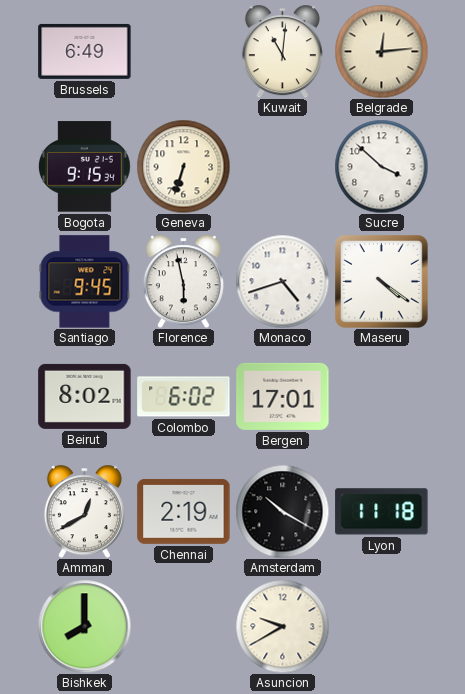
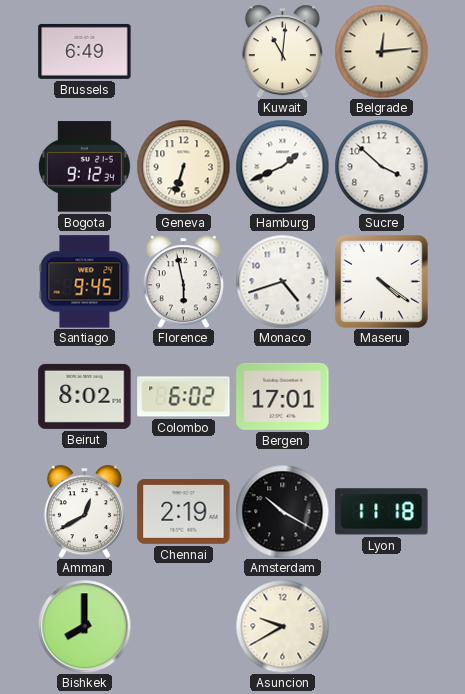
Bogota: 9:15 -> 9:12 (84, 167)
Hamburg: none -> 1:41 (282, 166)
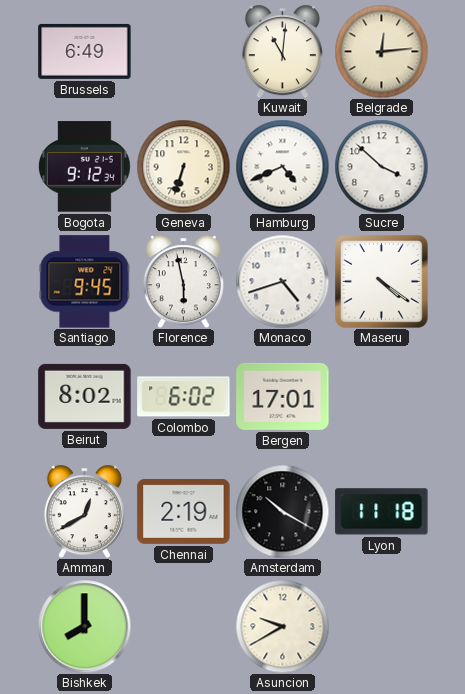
Hamburg: 1:41 -> 4:41 (282, 166)
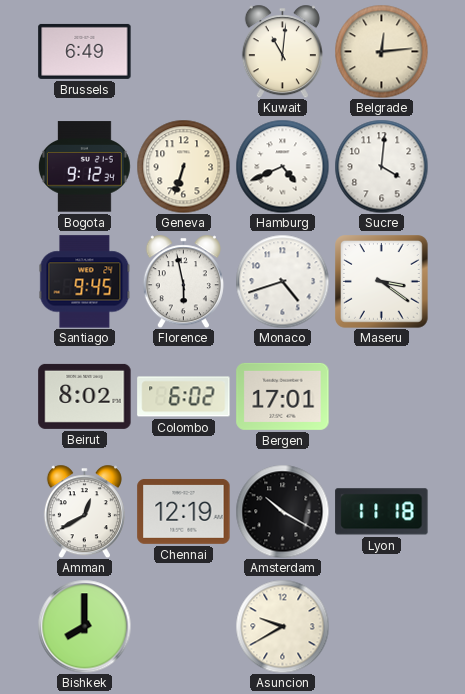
Sucre: 3:52 -> 4:01 (381, 166)
Maseru: 4:21 -> 3:21 (382, 282)
Chennai: 2:19 -> 12:19 (184, 511)
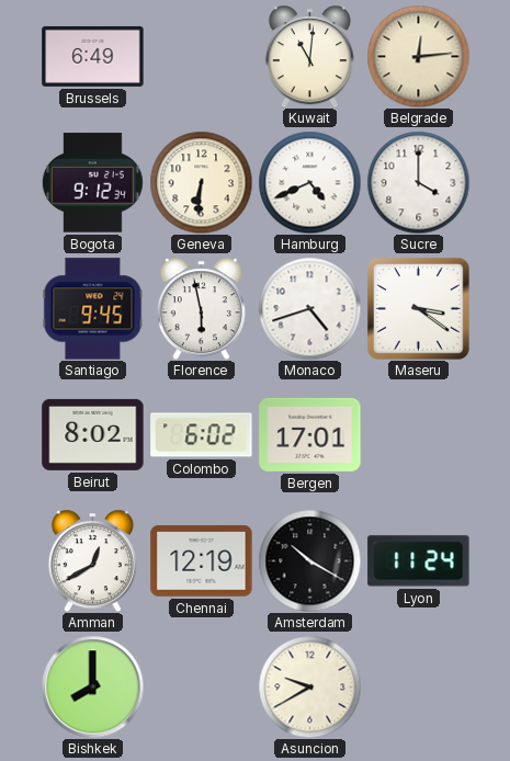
Geneva: 6:33 -> 6:31 (201, 182)
Sucre: 4:01 -> 4:00 (418, 182)
Lyon: 11:18 -> 11:24 (419, 561)
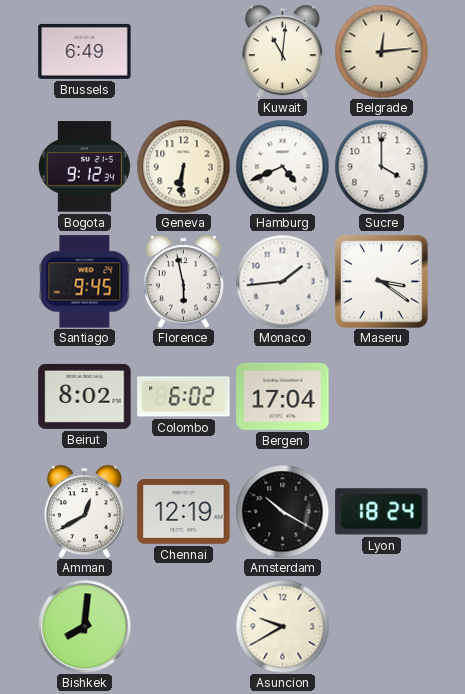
Monaco: 4:42 -> 1:44 (282, 281)
Bergen: 17:01 -> 17:04 (283, 396)
Lyon: 11:24 -> 18:24 (382, 512)
Bishkek: 8:00 -> 8:01 (84, 626)
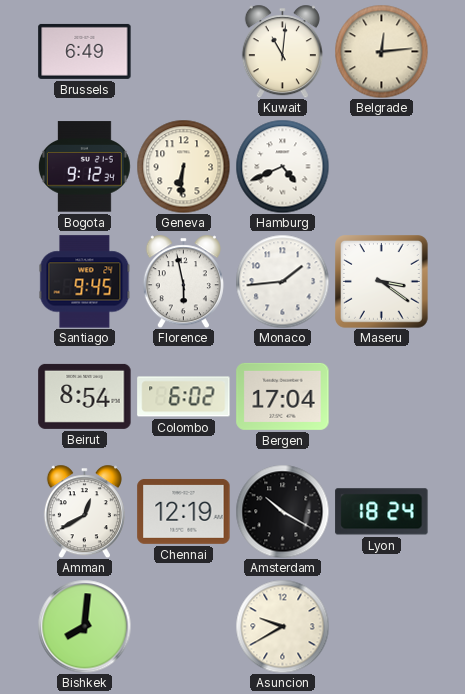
Sucre: 4:00 -> none (381, 166)
Beirut: 8:02 -> 8:54 (85, 396)
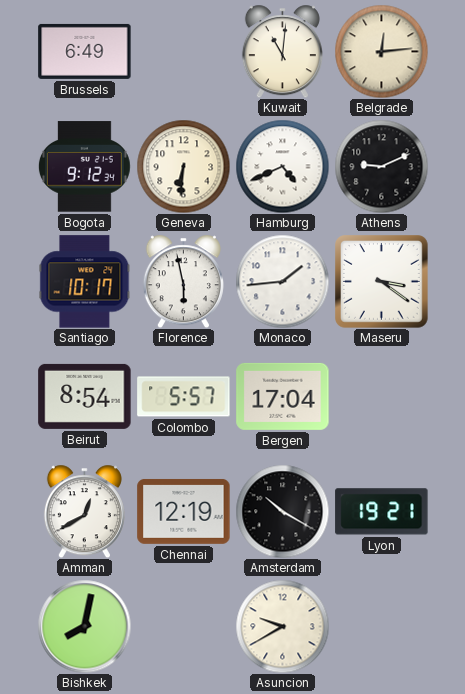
Athens: none -> 9:11 (381, 166)
Santiago: 9:45 -> 10:17 (85, 282)
Colombo: 6:02 -> 5:57 (184, 397)
Lyon: 18:24 -> 19:21 (382, 512)
Bishkek: 8:01 -> 8:02 (84, 626)
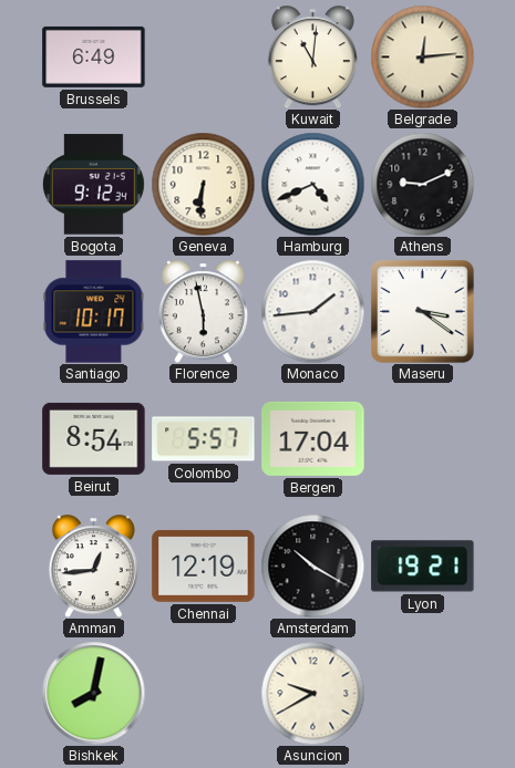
Amman: 12:40 -> 12:44 (93, 565)
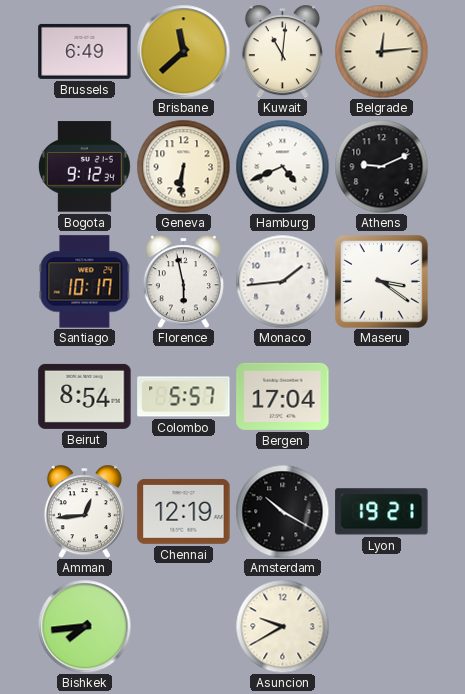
Brisbane: none -> 11:38 (183, 51)
Bishkek: 8:02 -> 7:44 (84, 626)
